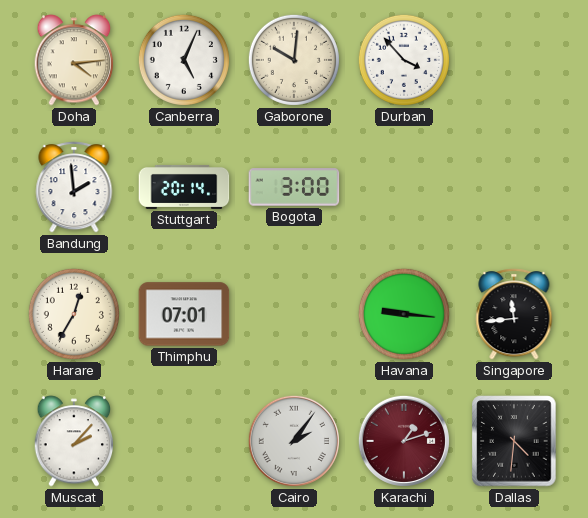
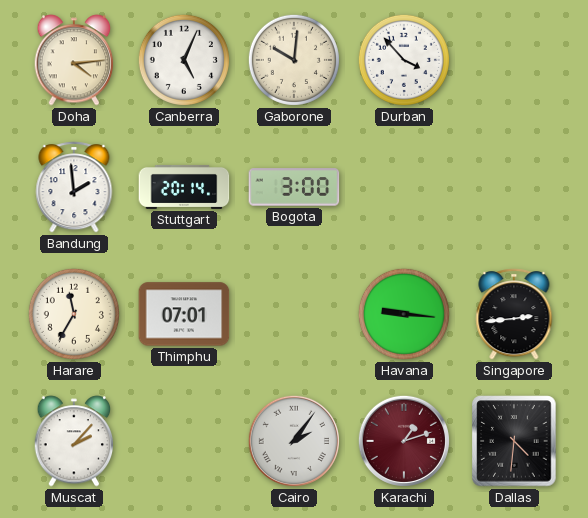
Harare: 12:35 -> 11:35 (74, 314)
Singapore: 11:44 -> 2:44 (514, 314)
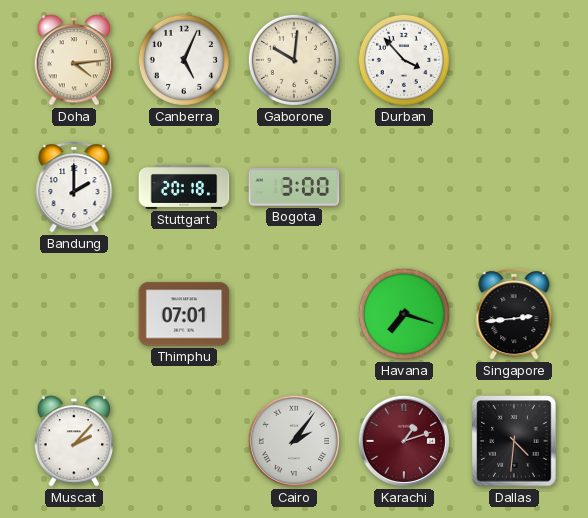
Bandung: 1:59 -> 2:00 (74, 187)
Stuttgart: 20:14 -> 20:18 (184, 187)
Harare: 11:35 -> none (74, 314)
Havana: 9:16 -> 7:18 (404, 314)
